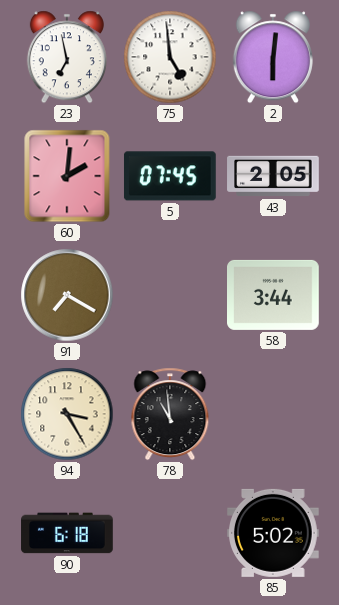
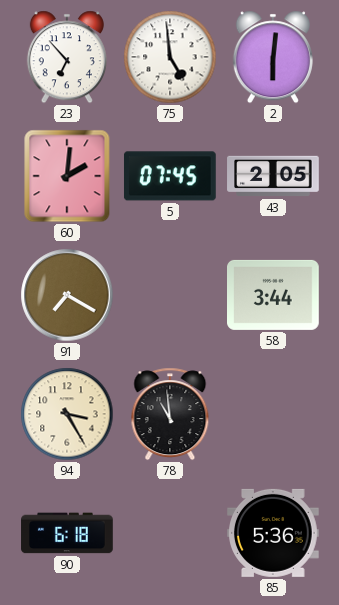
23: 6:58 -> 6:53 (67, 57)
85: 5:02 -> 5:36 (274, 533)
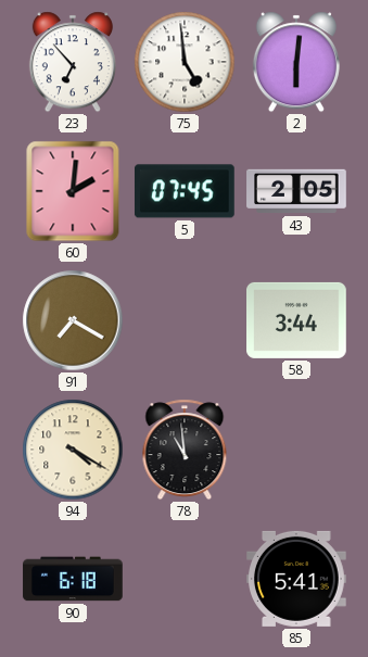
94: 3:25 -> 4:20 (73, 450)
85: 5:36 -> 5:41 (297, 579)
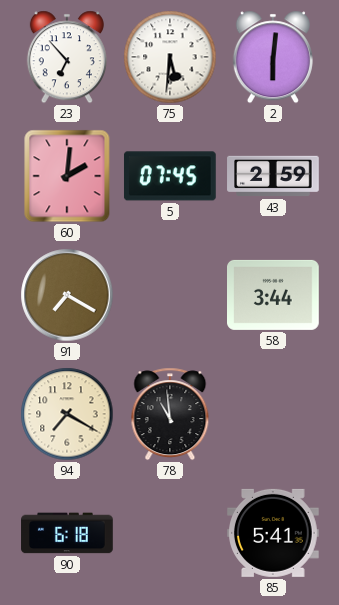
75: 4:59 -> 5:31 (170, 57)
43: 2:05 -> 2:59 (273, 176)
94: 4:20 -> 7:20 (67, 414)
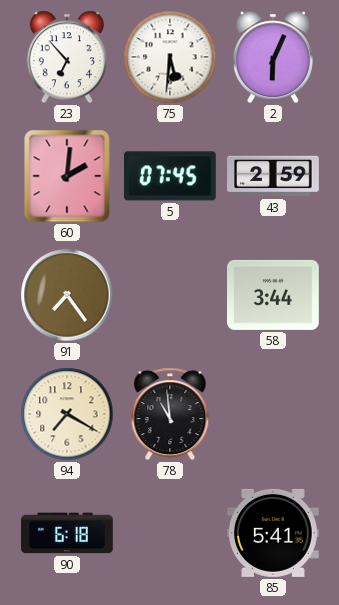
2: 6:01 -> 6:04 (273, 57)
91: 7:20 -> 7:24 (67, 295)
